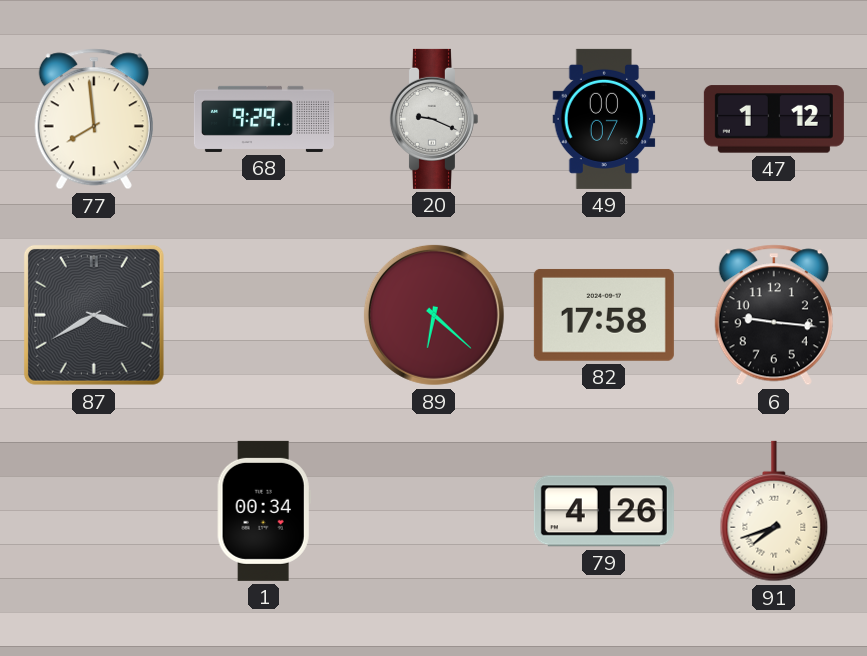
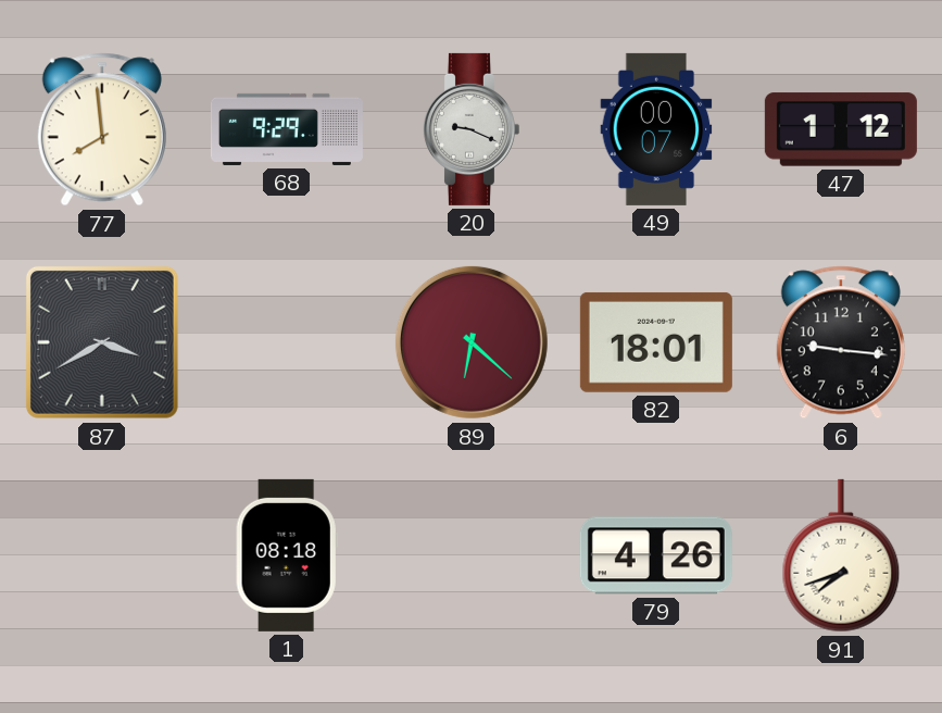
82: 17:58 -> 18:01 (656, 342)
1: 00:34 -> 08:18 (287, 555)
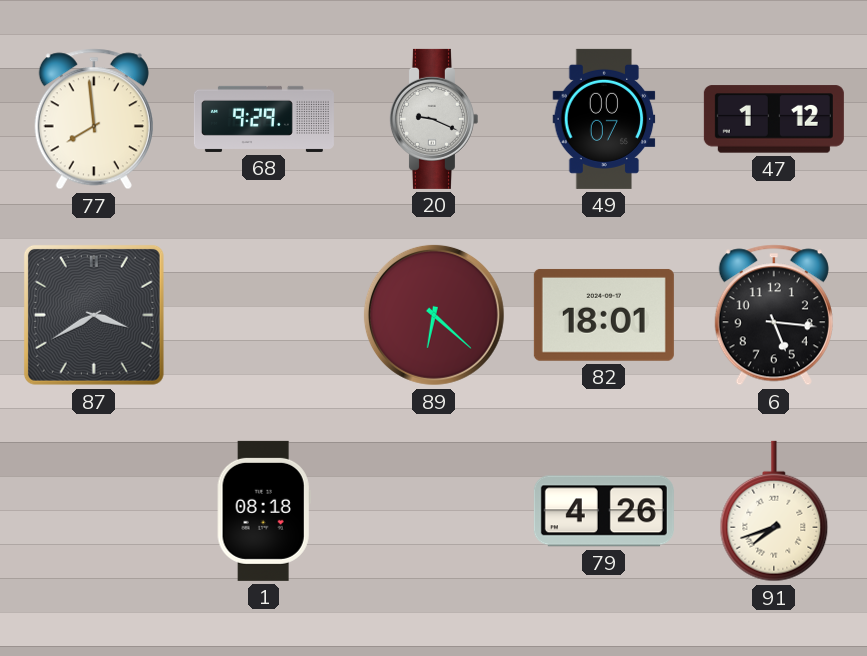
6: 9:16 -> 5:16 (774, 315)
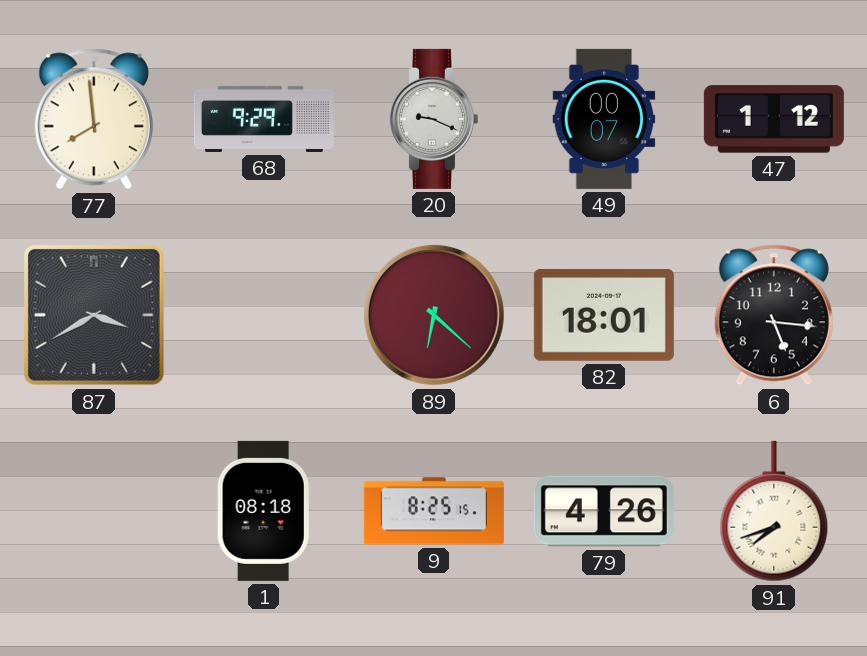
9: none -> 8:25 (434, 511)
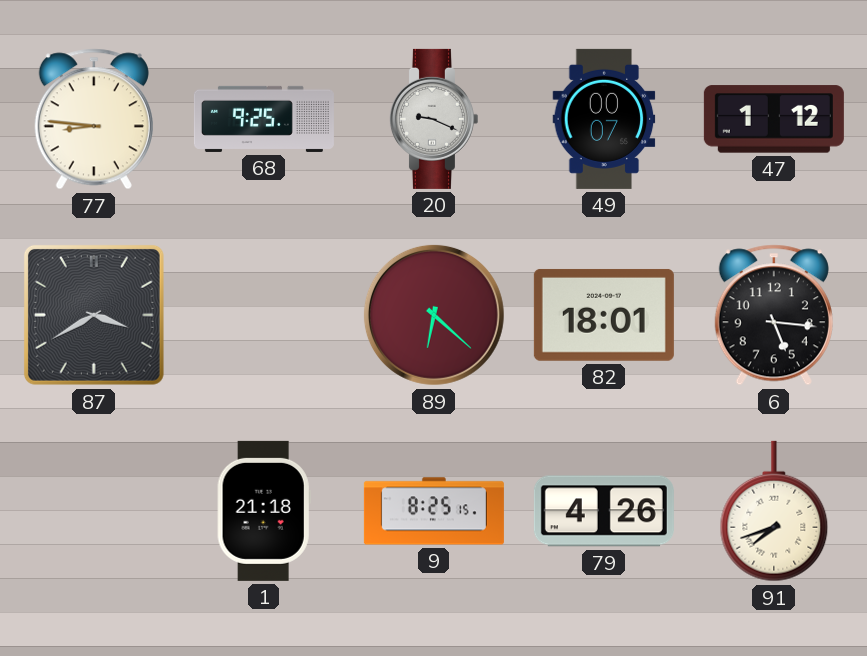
77: 7:59 -> 8:46 (94, 119)
68: 9:29 -> 9:25 (264, 119)
1: 08:18 -> 21:18 (264, 511)
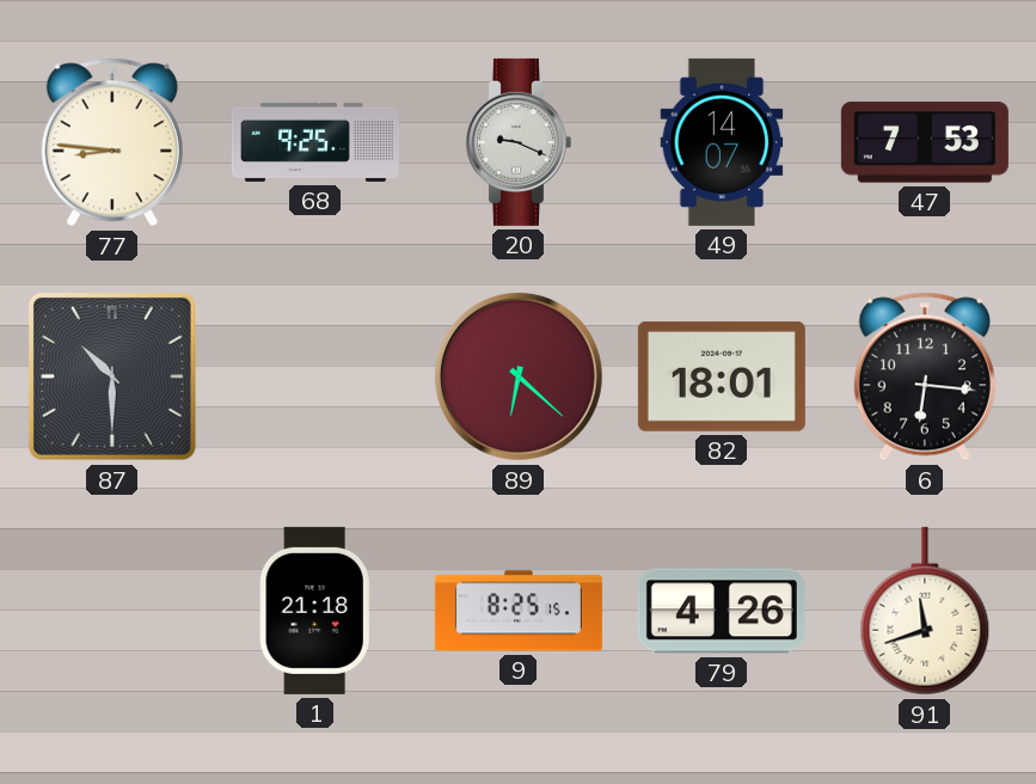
49: 00:07 -> 14:07 (722, 142)
47: 1:12 -> 7:53 (925, 142)
87: 3:40 -> 10:30 (112, 376)
6: 5:16 -> 6:16 (925, 376)
91: 7:42 -> 11:42 (925, 611)
